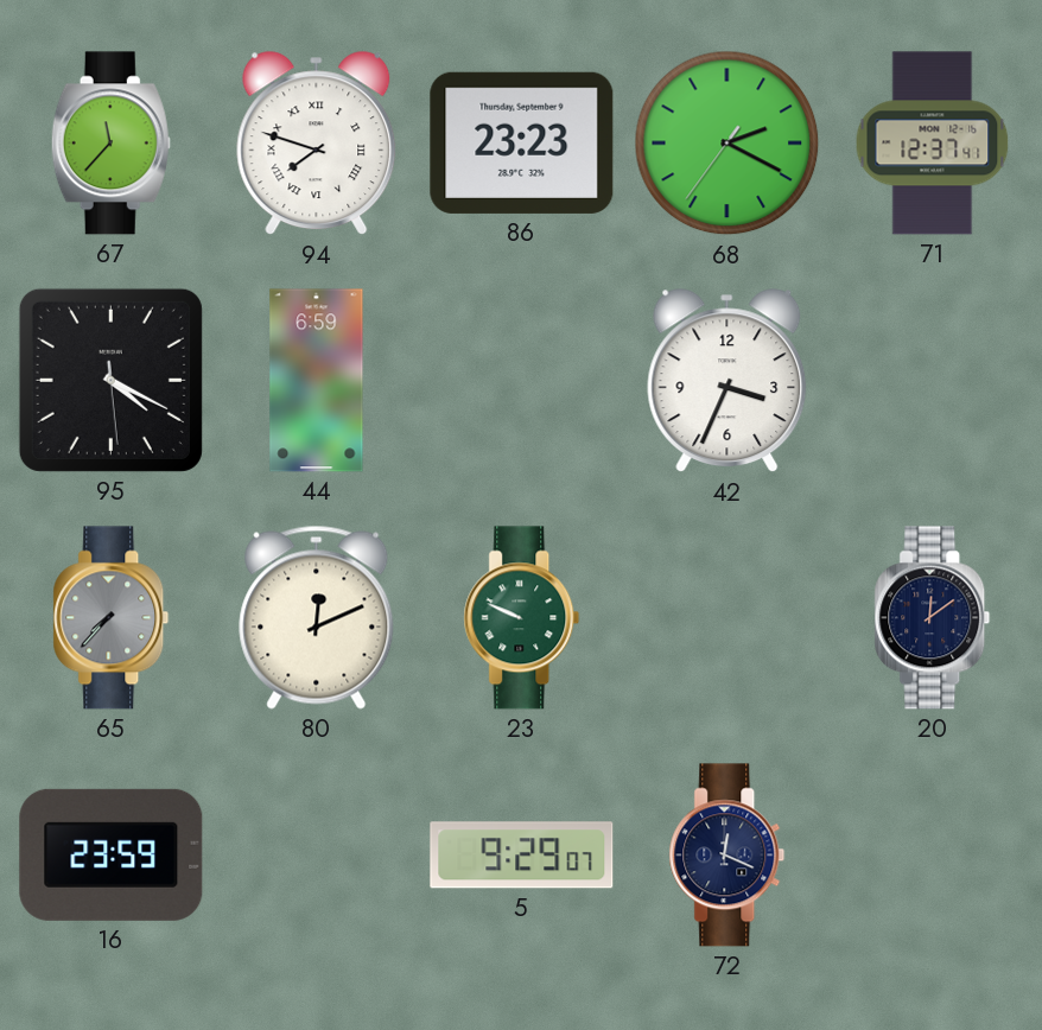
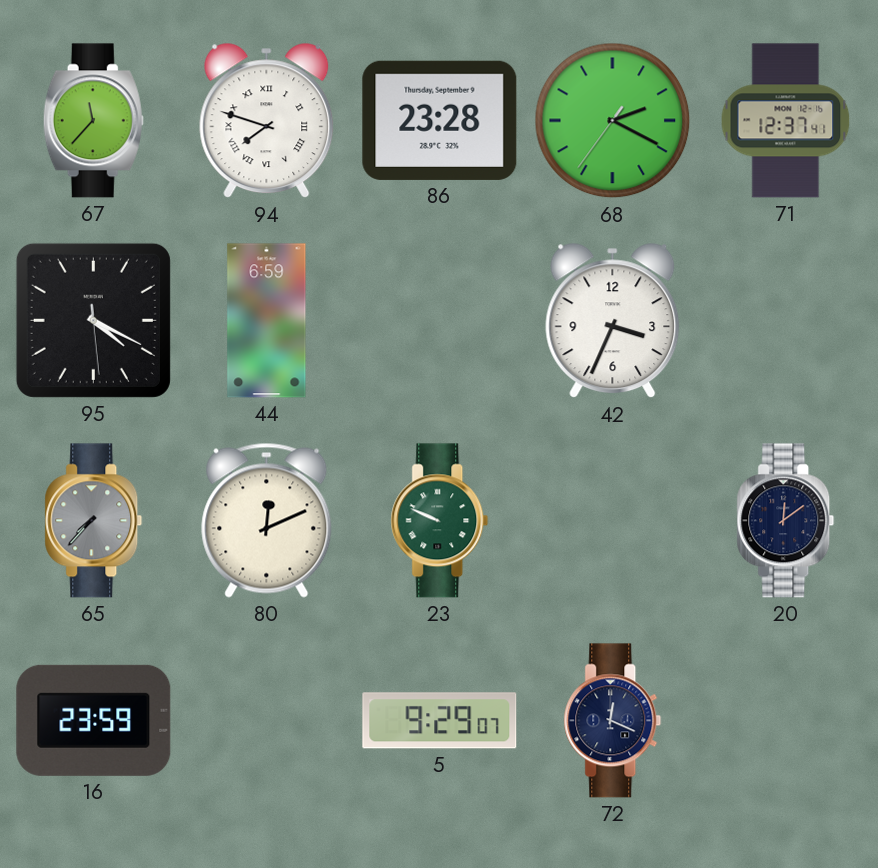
86: 23:23 -> 23:28 (440, 120)
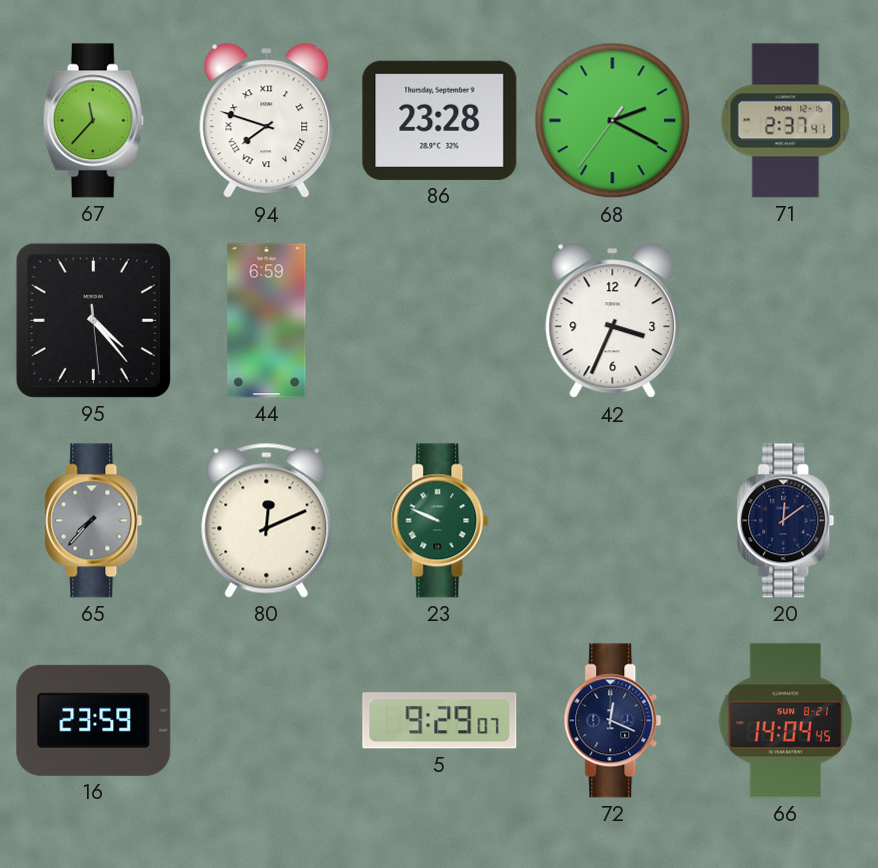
71: 12:37 -> 2:37 (786, 121)
95: 4:19 -> 4:23 (93, 320)
66: none -> 14:04 (786, 721)
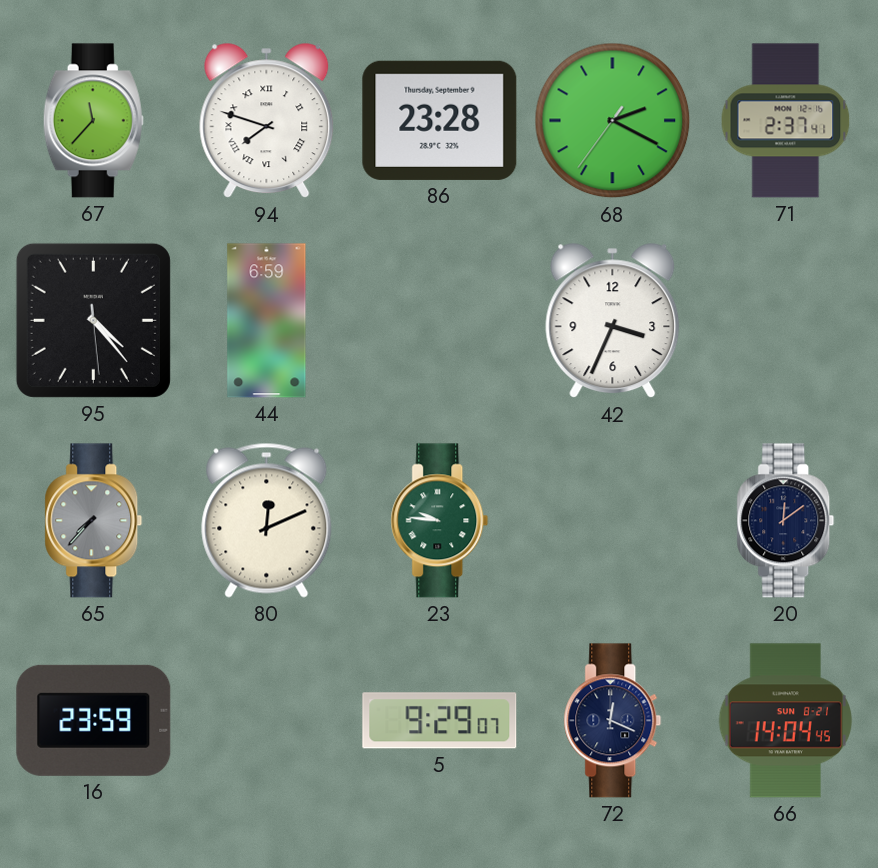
23: 9:49 -> 9:46 (440, 521)
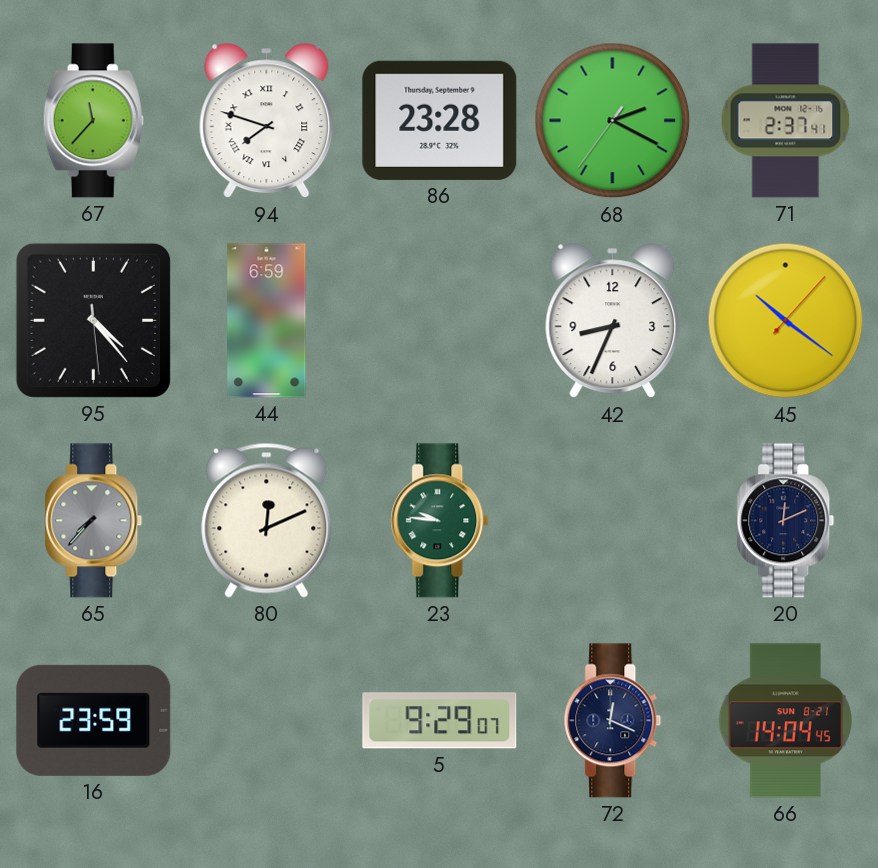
42: 3:34 -> 8:34 (613, 321)
45: none -> 10:21 (786, 321)
20: 12:09 -> 12:11 (786, 521)
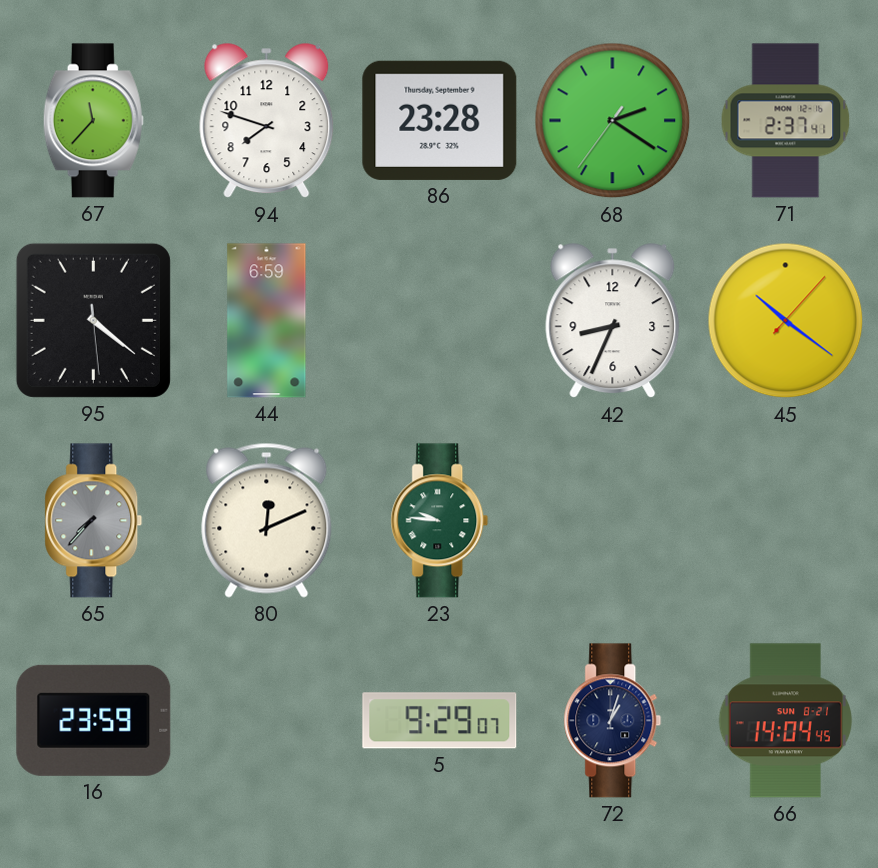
94 numerals: Roman -> Arabic (267, 121)
68: 2:19 -> 2:20 (613, 121)
95: 4:23 -> 4:21 (93, 320)
20: 12:11 -> none (786, 521)
72: 12:19 -> 1:03 (613, 721)
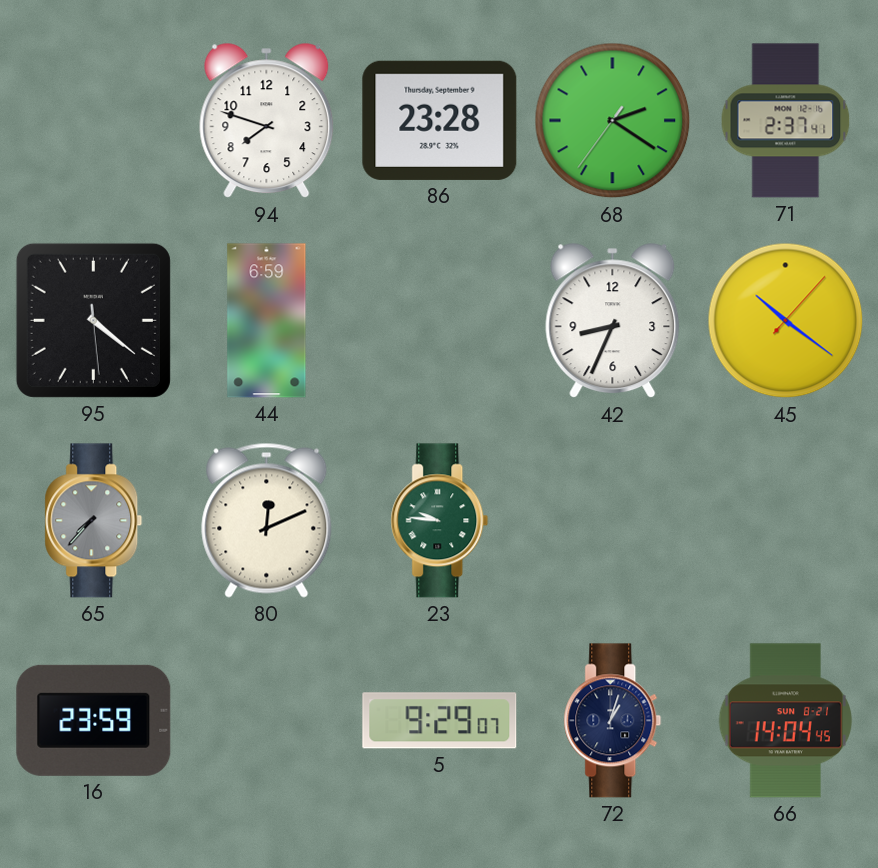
67: 11:37 -> none (93, 121)
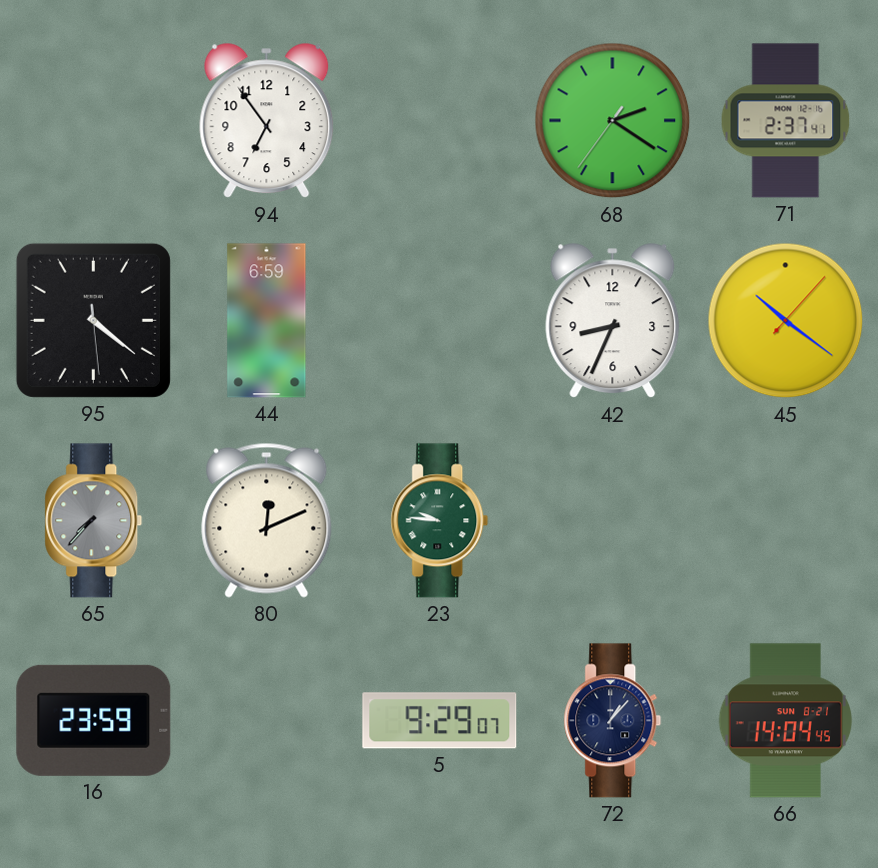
94: 7:48 -> 6:54 (267, 121)
86: 23:28 -> none (440, 120)
72: 1:03 -> 1:07 (613, 721)
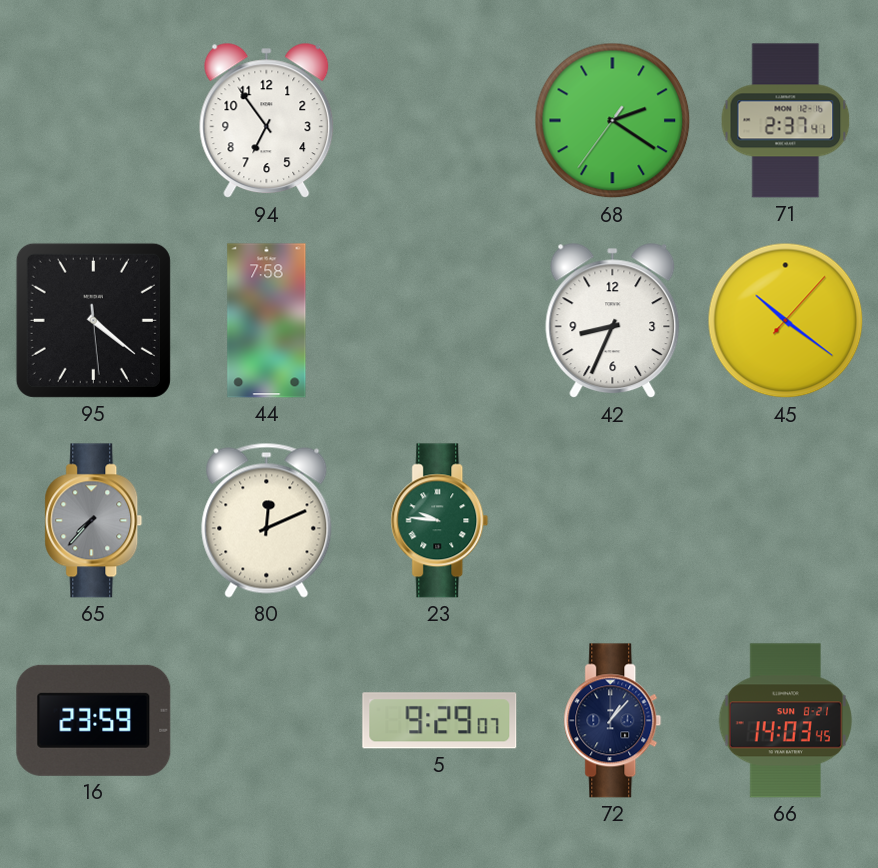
44: 6:59 -> 7:58 (267, 321)
66: 14:04 -> 14:03 (786, 721)
